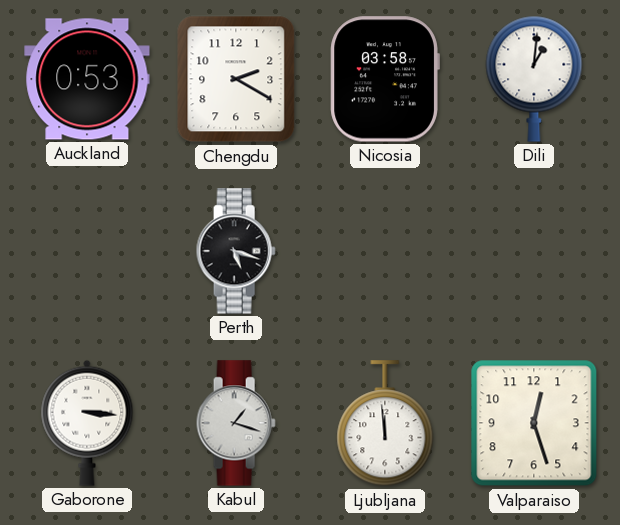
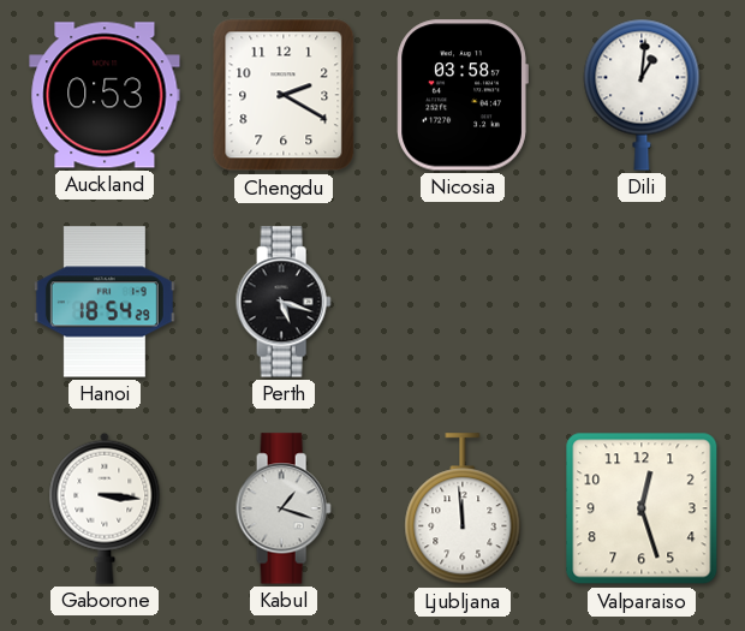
Hanoi: none -> 18:54 (105, 302)
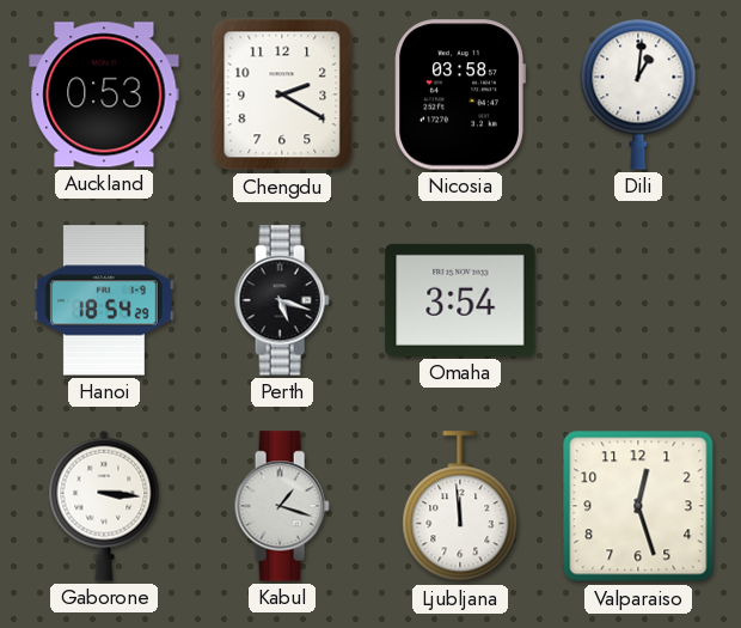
Omaha: none -> 3:54 (460, 300)
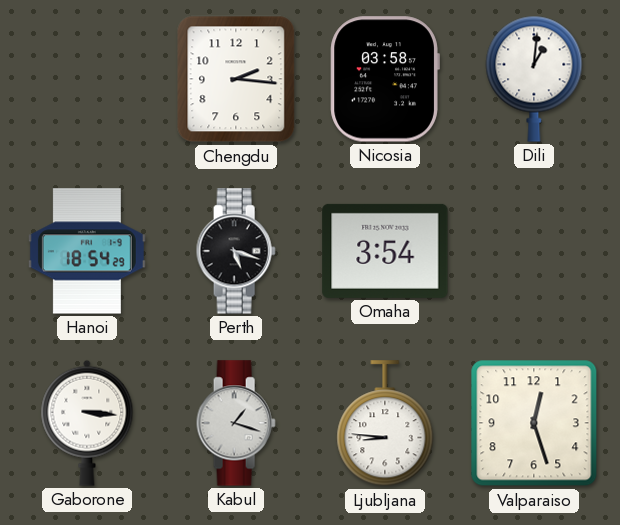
Auckland: 0:53 -> none (104, 94)
Chengdu: 2:20 -> 2:16 (236, 79)
Ljubljana: 11:59 -> 8:46 (385, 424)
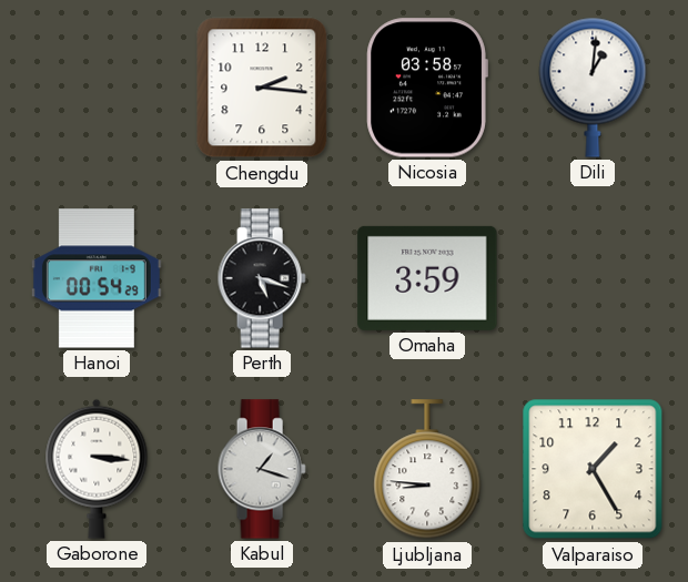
Hanoi: 18:54 -> 00:54 (97, 278)
Omaha: 3:54 -> 3:59 (427, 278)
Valparaiso: 12:27 -> 1:25 (593, 469)
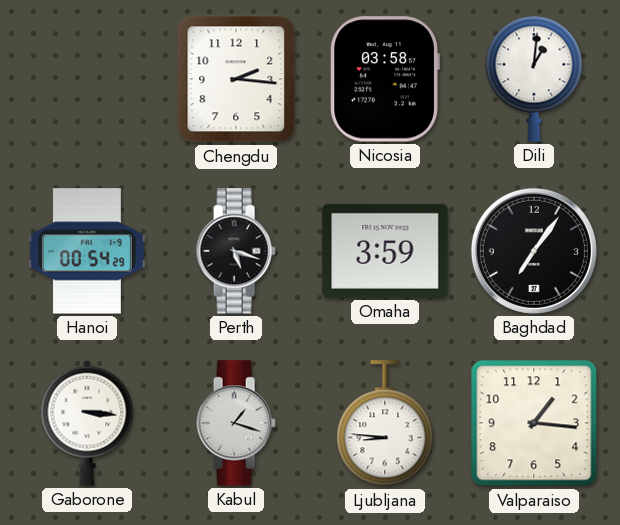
Baghdad: none -> 7:06 (534, 251)
Valparaiso: 1:25 -> 1:16 (534, 423)
